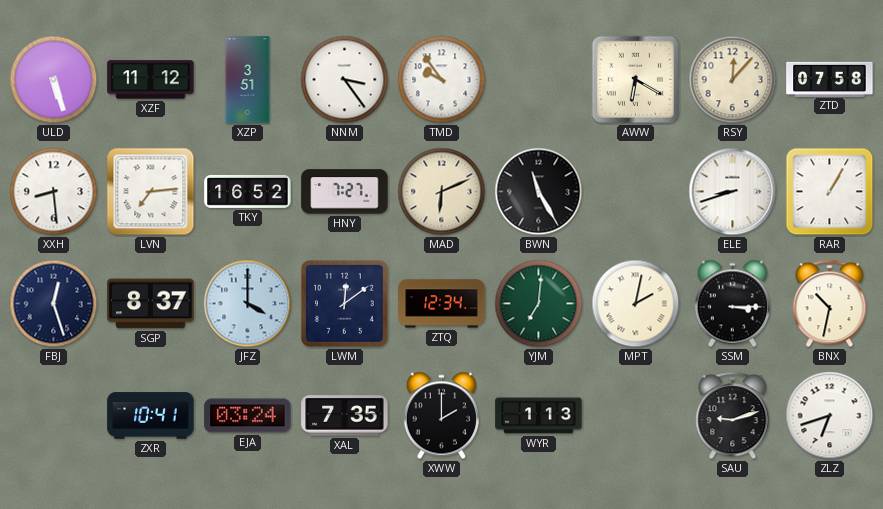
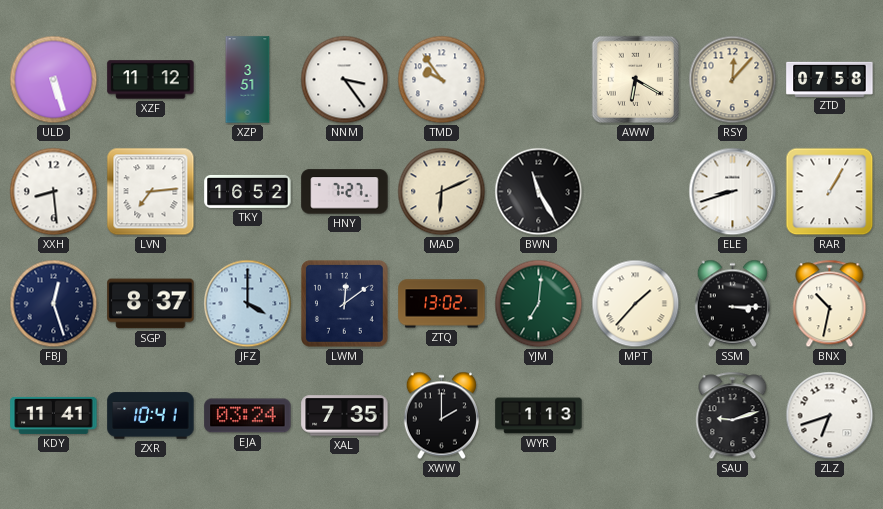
ZTQ: 12:34 -> 13:02 (442, 304)
MPT: 2:02 -> 1:37 (636, 304)
KDY: none -> 11:41 (54, 415)
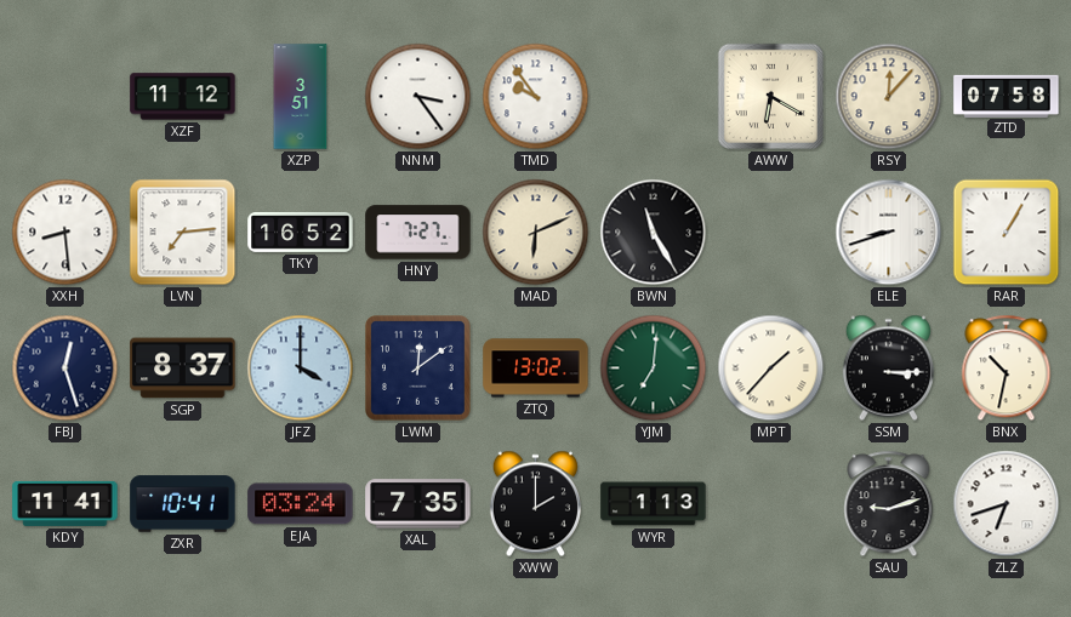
ULD: 5:27 -> none (54, 80)
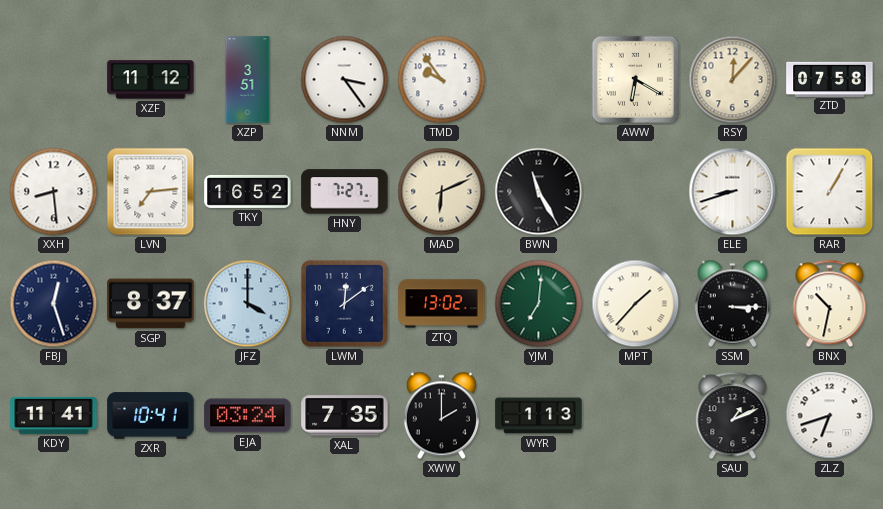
SAU: 9:12 -> 1:11 (733, 416)
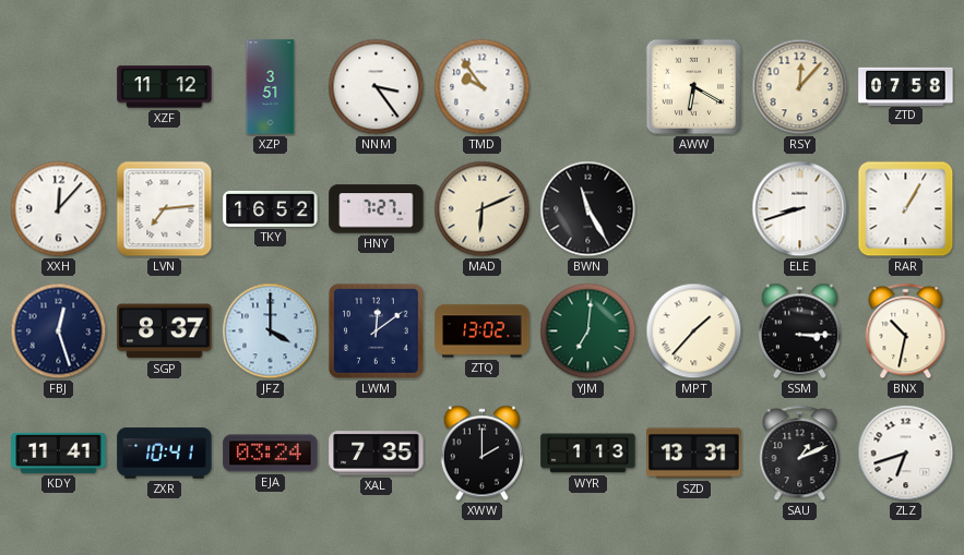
XXH: 8:29 -> 12:07 (59, 209)
SZD: none -> 13:31 (694, 454)
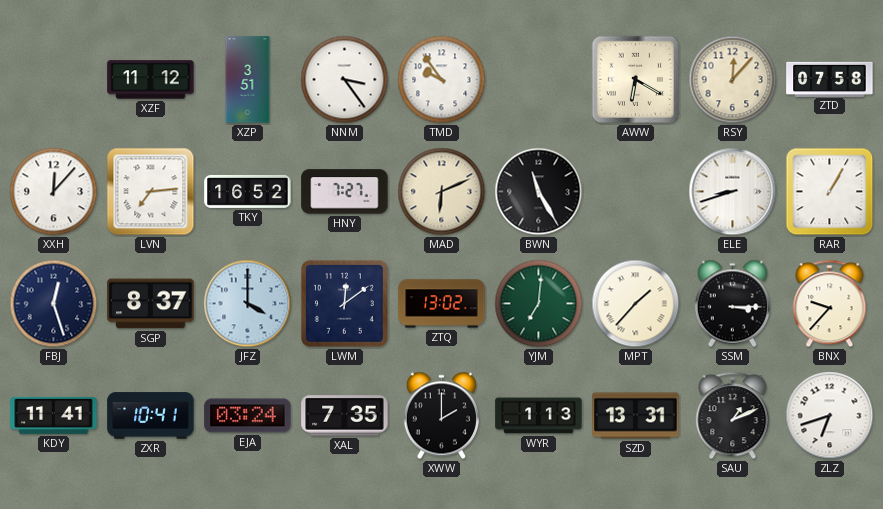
BNX: 10:32 -> 9:37 (830, 304)
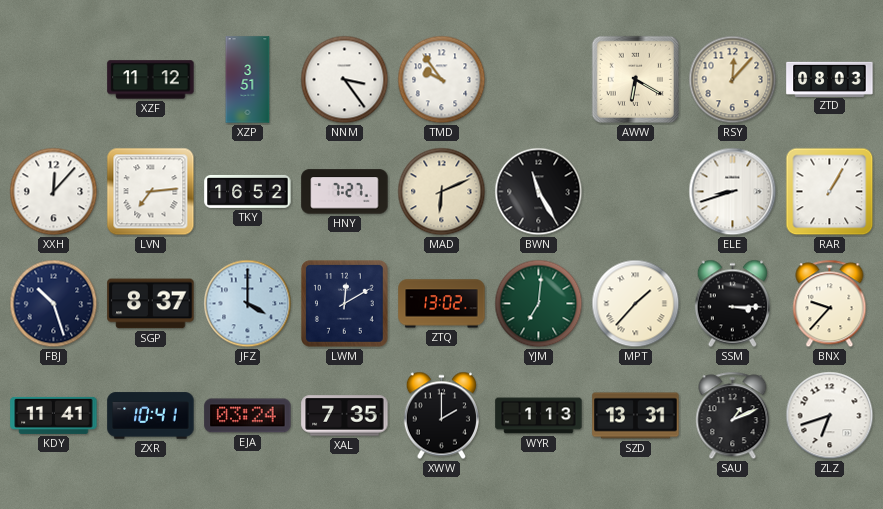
ZTD: 07:58 -> 08:03 (830, 79)
FBJ: 12:27 -> 10:27 (54, 304)
LWM: 12:09 -> 12:10 (345, 304)
